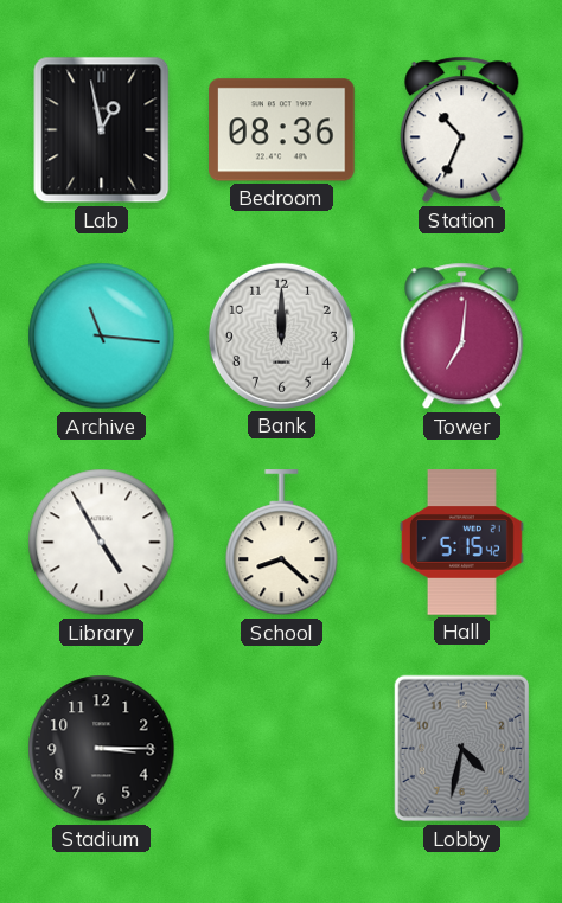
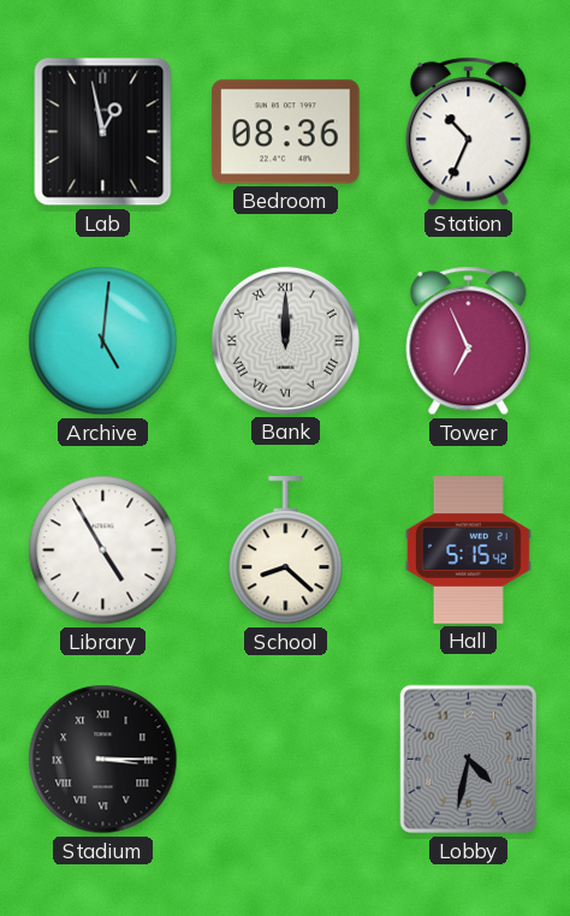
Archive: 11:16 -> 5:01 (103, 341)
Bank numerals: Arabic -> Roman (285, 340)
Tower: 7:01 -> 6:56 (469, 341)
Stadium numerals: Arabic -> Roman (103, 760)
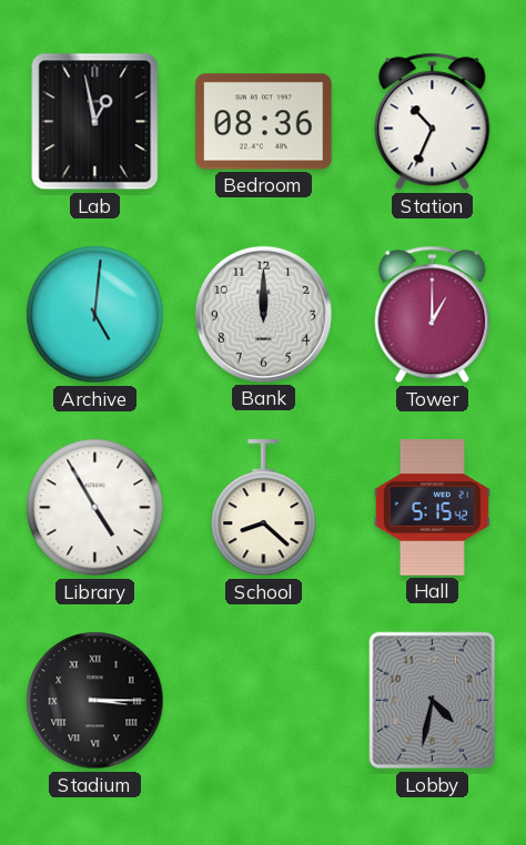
Bank numerals: Roman -> Arabic (263, 314)
Tower: 6:56 -> 1:00 (433, 315)
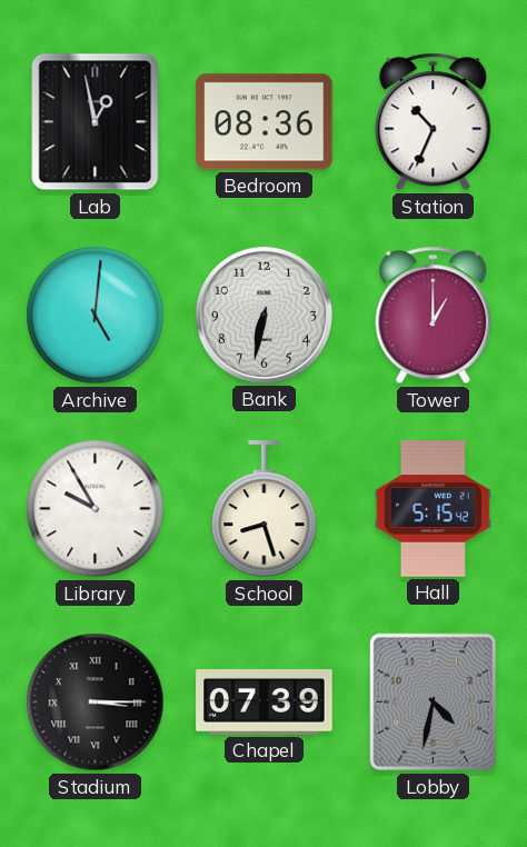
Bank: 12:00 -> 6:32 (263, 315)
Library: 4:55 -> 9:55 (96, 509)
School: 8:22 -> 8:27 (265, 509)
Chapel: none -> 07:39 (265, 702)
